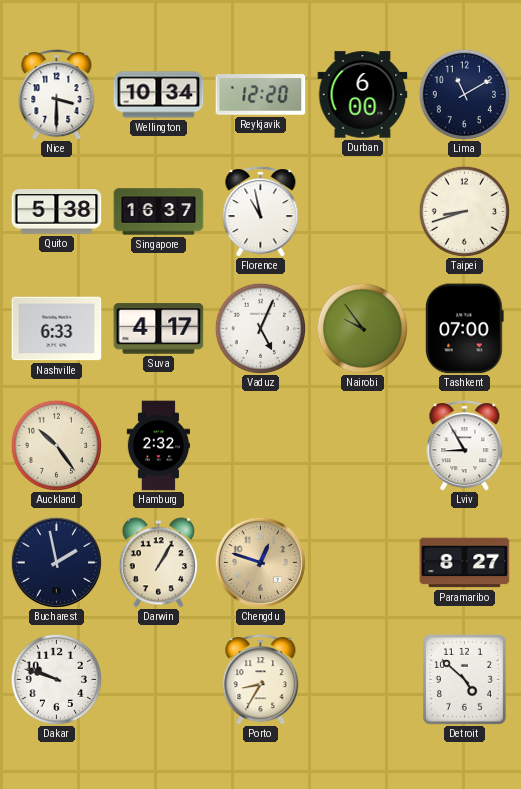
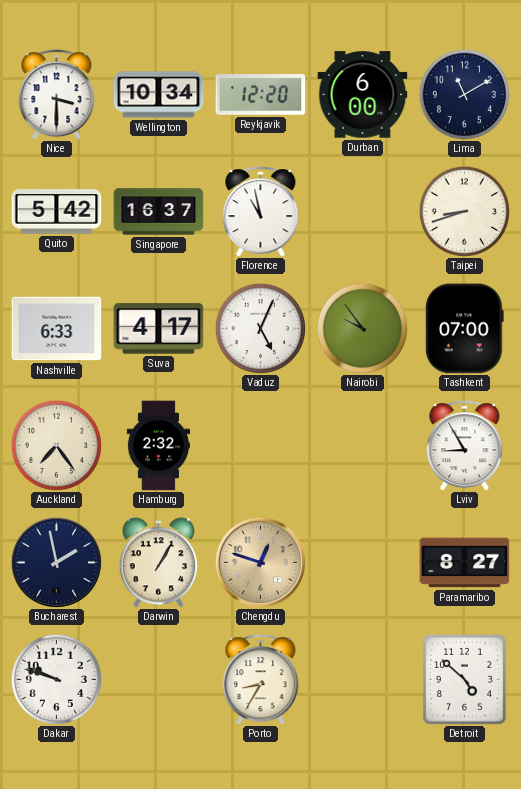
Quito: 5:38 -> 5:42 (57, 212)
Auckland: 10:24 -> 7:24 (56, 445)
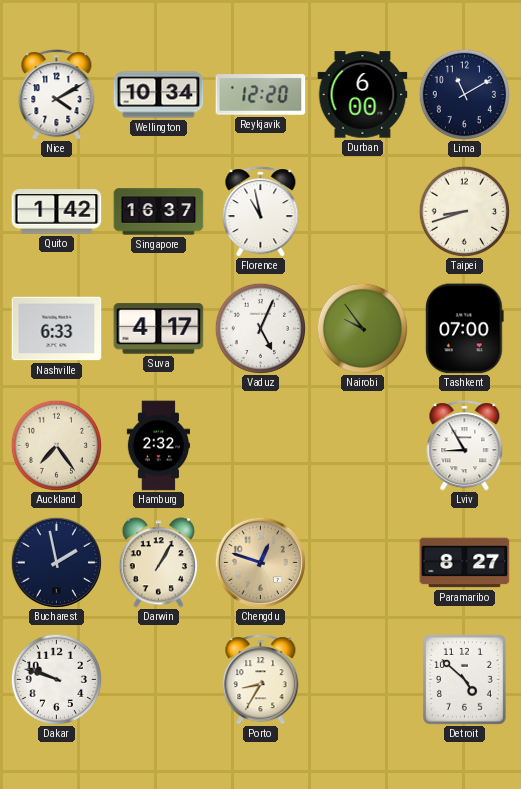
Nice: 3:30 -> 4:10 (57, 95)
Quito: 5:42 -> 1:42 (57, 212)
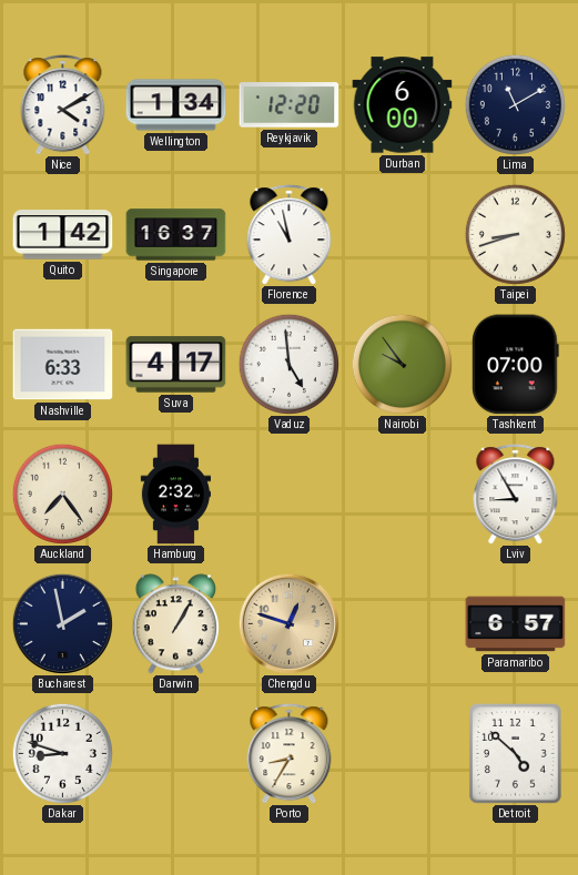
Wellington: 10:34 -> 1:34 (176, 105)
Vaduz: 5:04 -> 4:59 (288, 364)
Paramaribo: 8:27 -> 6:57 (516, 624)
Dakar: 9:48 -> 8:48 (62, 753)
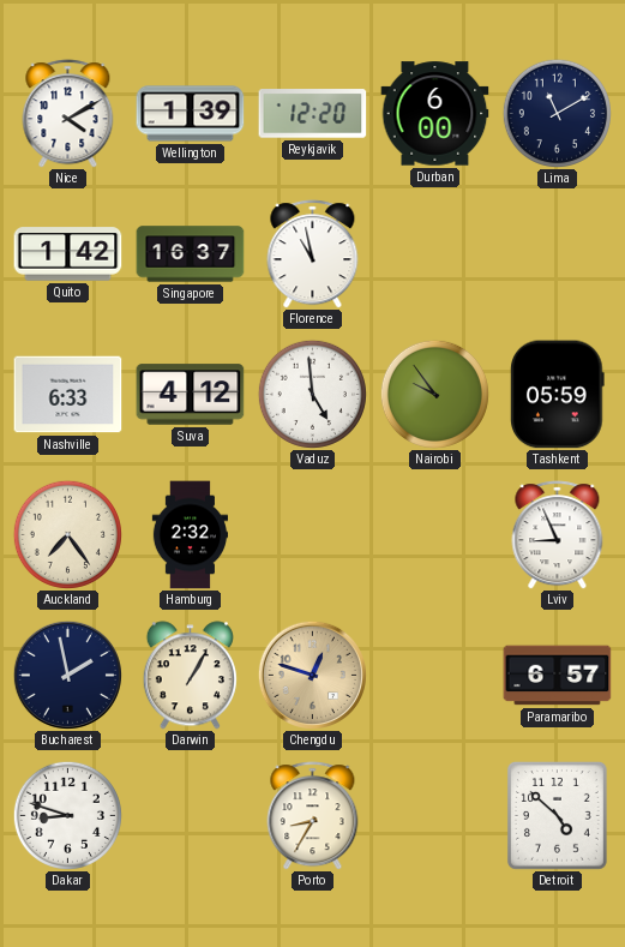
Wellington: 1:34 -> 1:39 (191, 114)
Taipei: 8:42 -> none (515, 234)
Suva: 4:17 -> 4:12 (191, 395)
Tashkent: 07:00 -> 05:59 (558, 395)
Lviv: 8:55 -> 8:56 (558, 535)
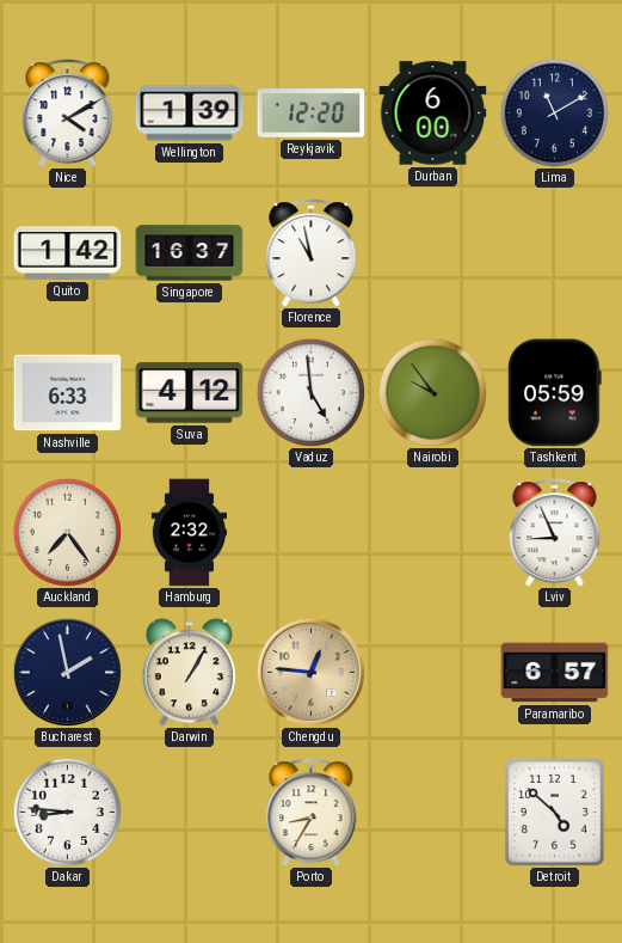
Chengdu: 12:48 -> 12:46 (310, 672)
Dakar: 8:48 -> 8:46 (67, 812)
